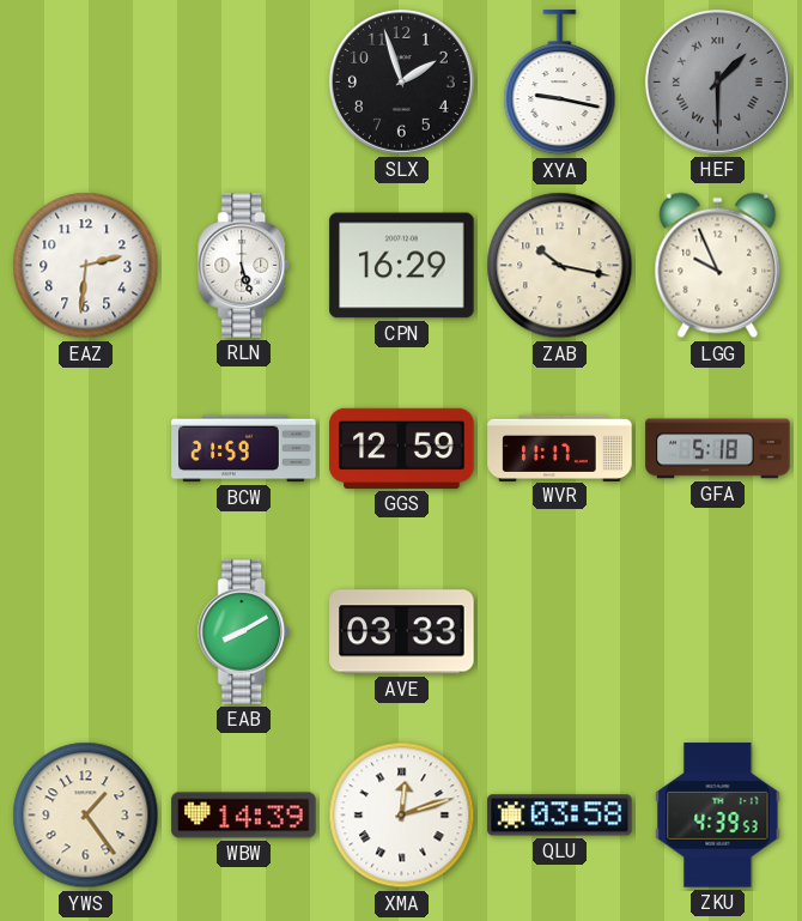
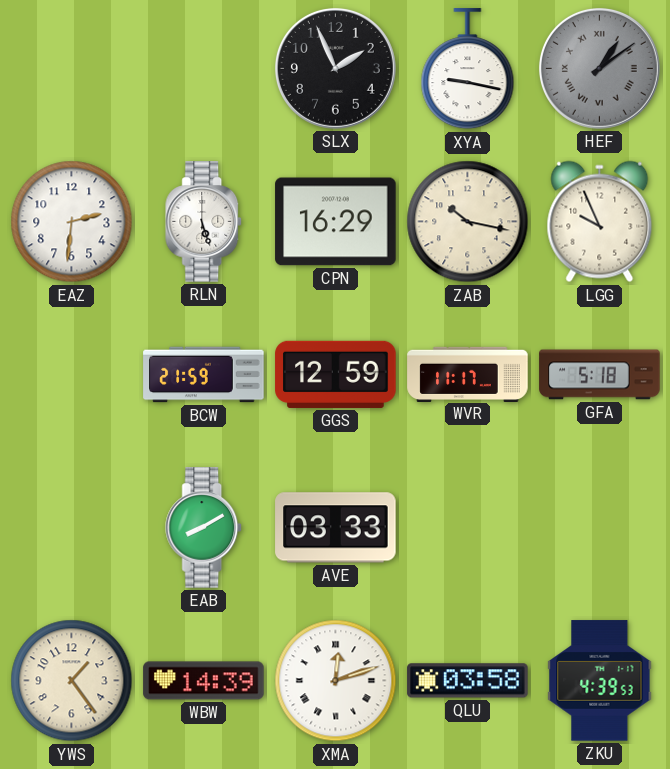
SLX: 1:57 -> 1:56 (335, 68)
HEF: 1:30 -> 1:09 (599, 68)
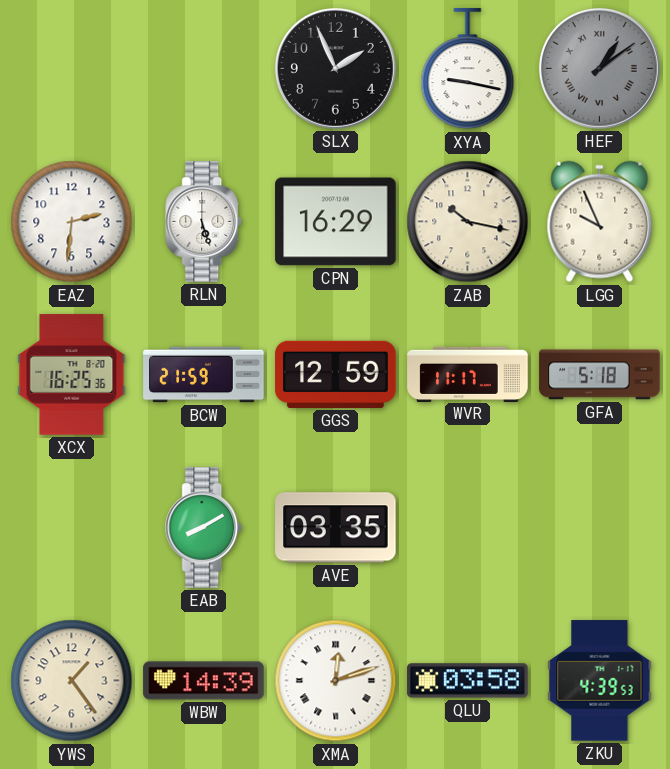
XCX: none -> 16:25 (72, 375)
AVE: 03:33 -> 03:35 (336, 528)
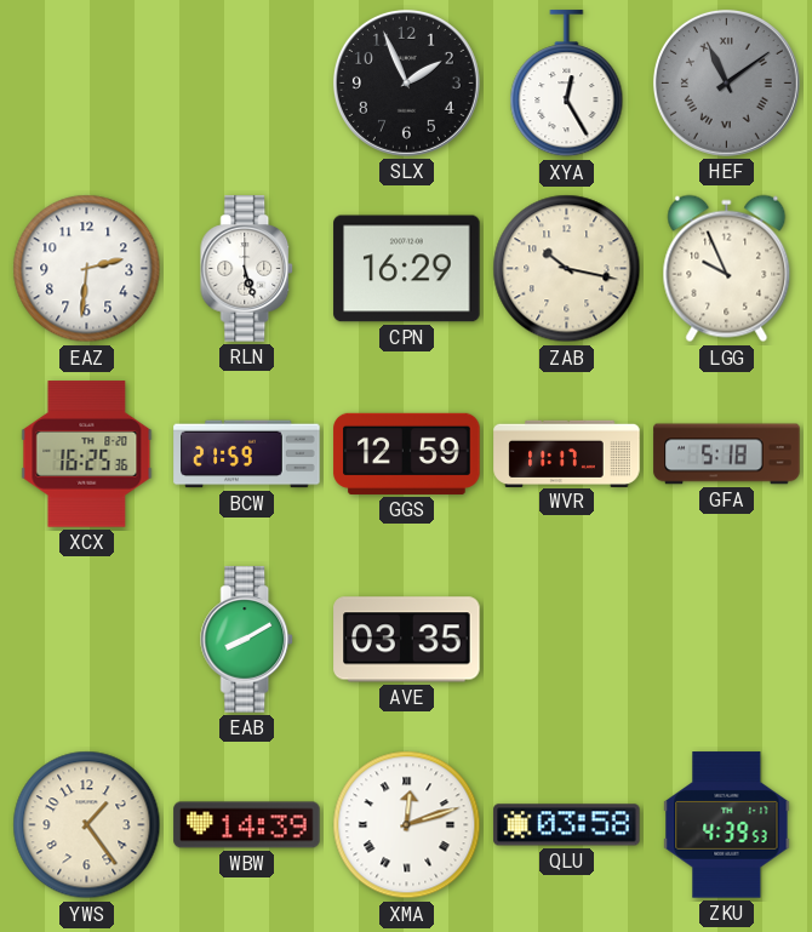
XYA: 9:17 -> 12:25 (567, 84)
HEF: 1:09 -> 11:09 (726, 82)
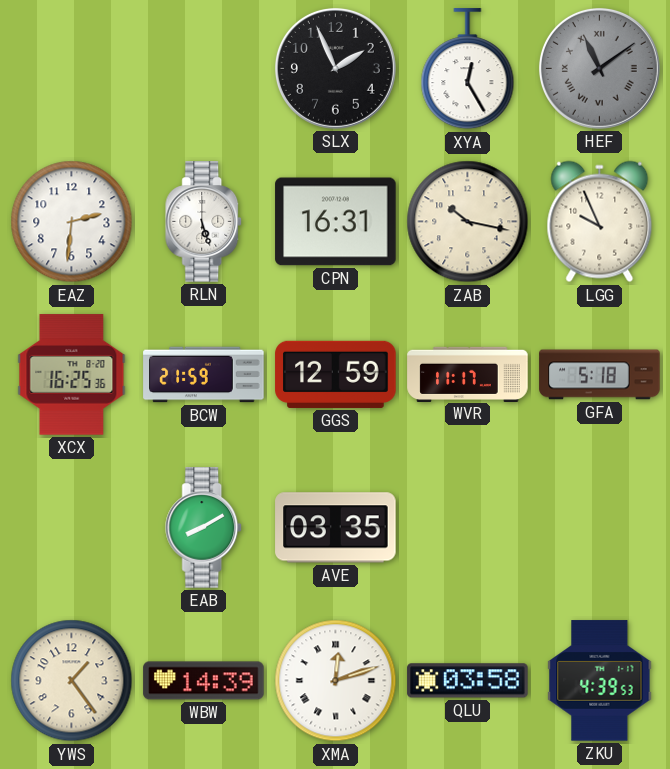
CPN: 16:29 -> 16:31 (336, 222)
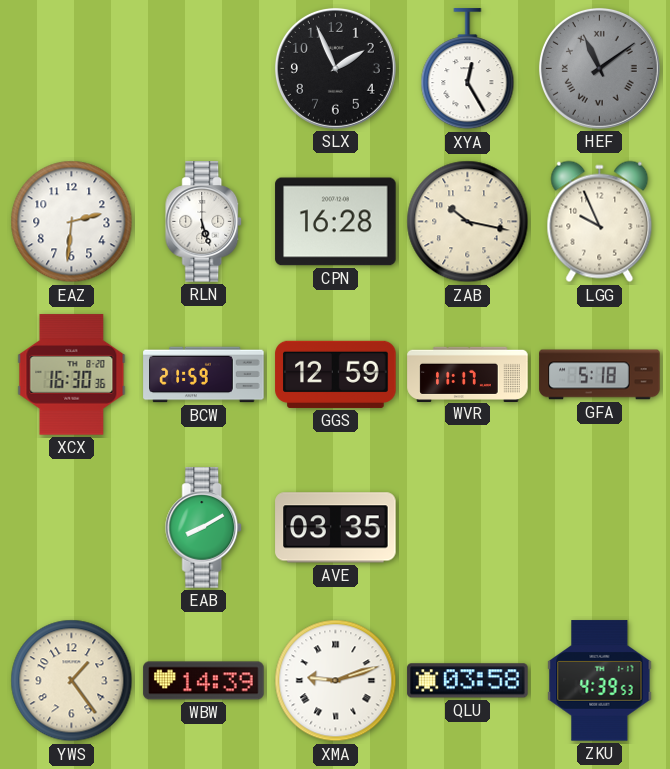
CPN: 16:31 -> 16:28 (336, 222)
XCX: 16:25 -> 16:30 (72, 375)
XMA: 12:12 -> 9:12 (336, 681)
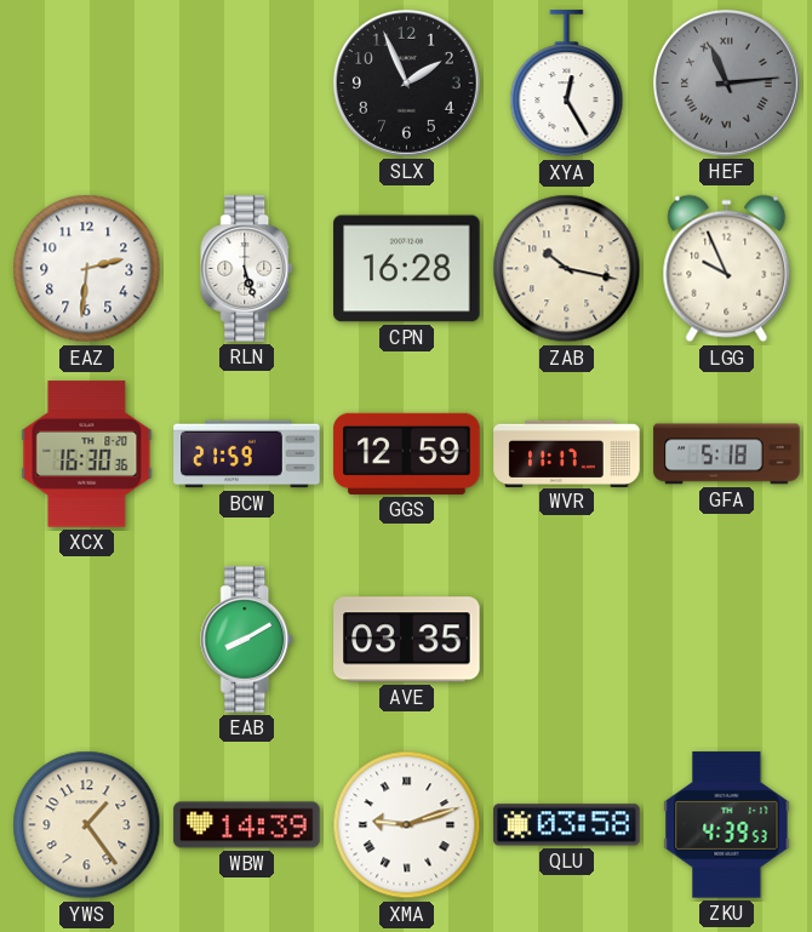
HEF: 11:09 -> 11:14 (726, 82)
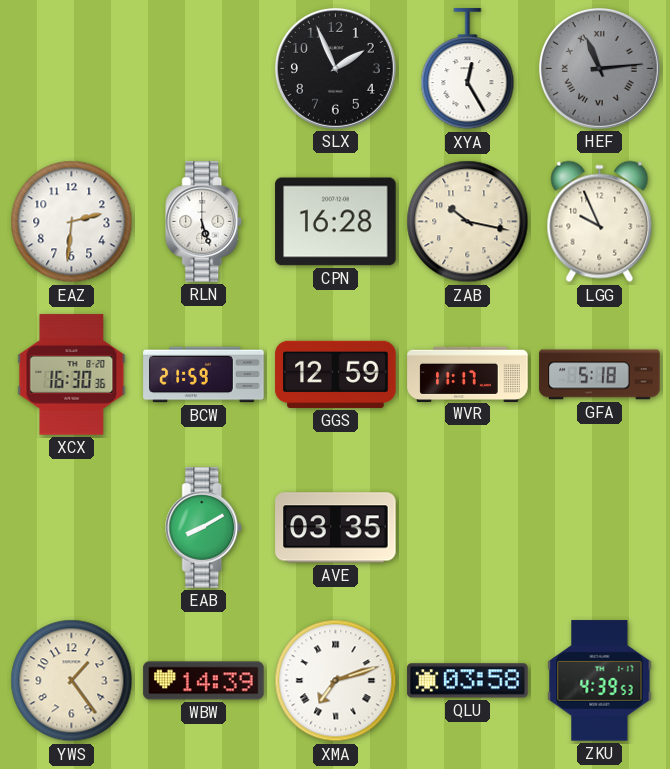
XMA: 9:12 -> 7:12 (336, 681)
